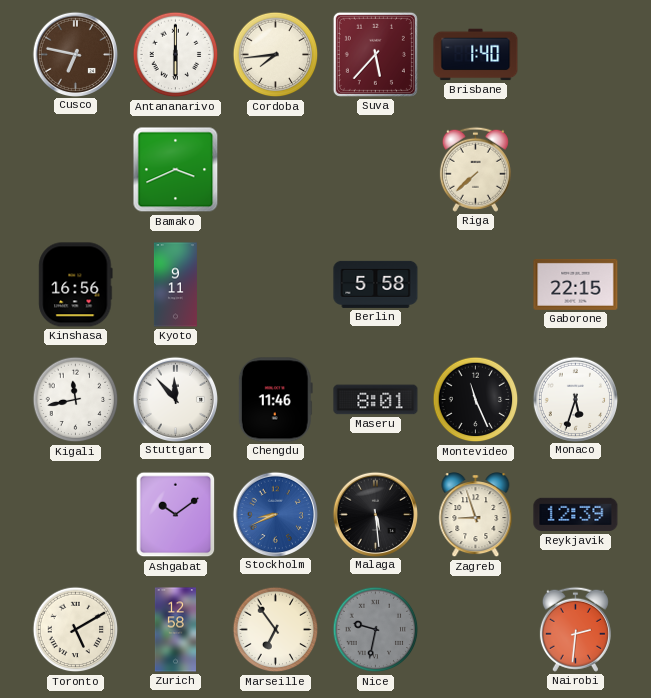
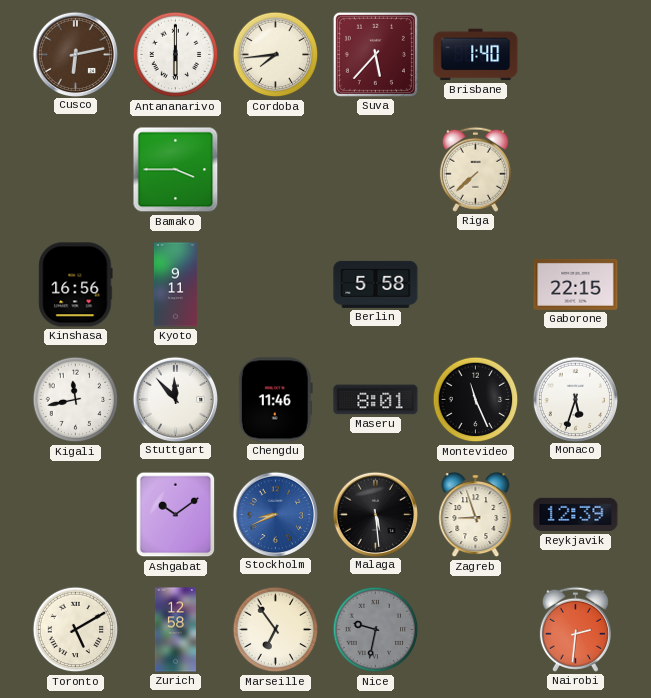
Cusco: 6:47 -> 6:13 (75, 54)
Bamako: 3:41 -> 3:45 (176, 170)
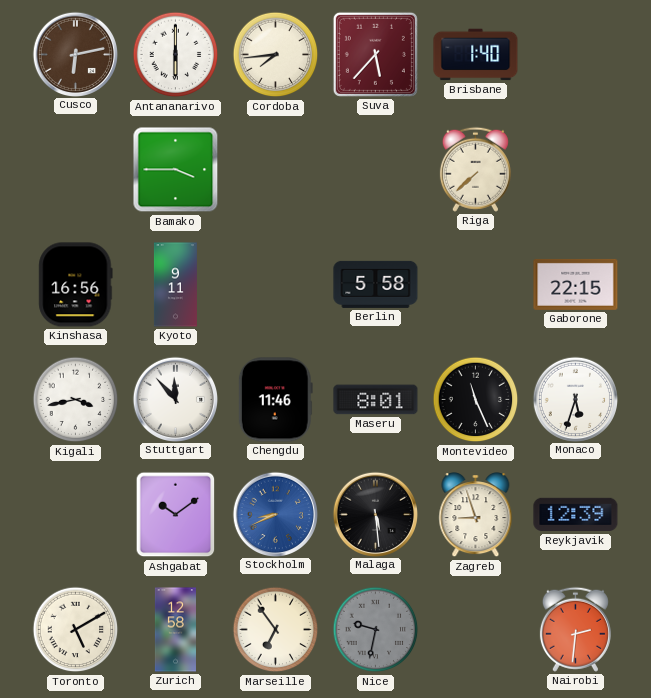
Kigali: 11:43 -> 3:43 (76, 400)
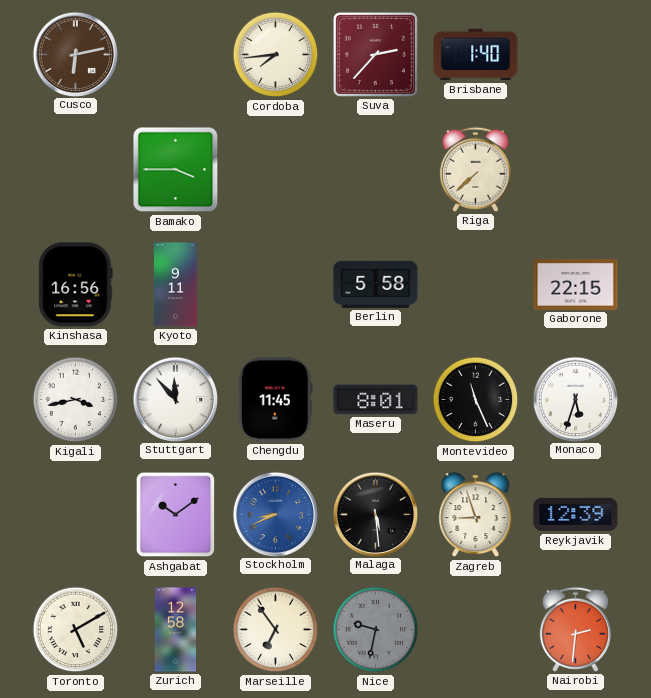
Antananarivo: 6:00 -> none (176, 55)
Suva: 5:37 -> 2:37 (375, 54)
Chengdu: 11:46 -> 11:45 (275, 400)
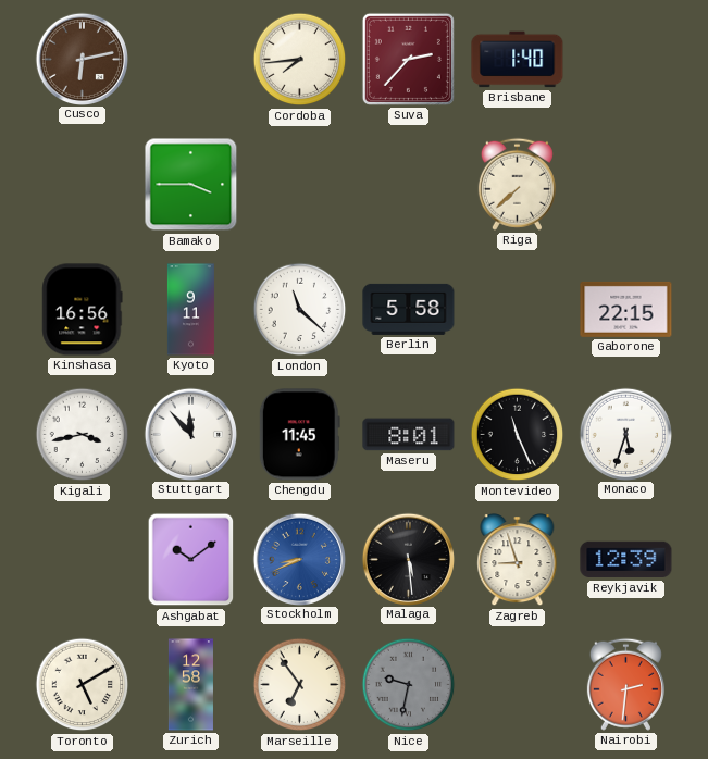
London: none -> 11:22 (300, 310)
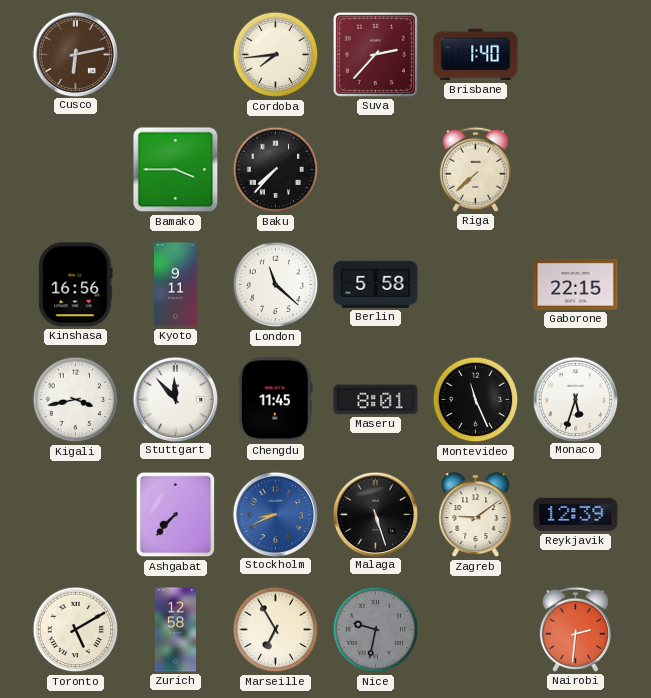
Baku: none -> 7:37 (276, 170)
Ashgabat: 10:09 -> 7:37 (176, 515)
Malaga: 5:29 -> 5:27 (375, 514)
Zagreb: 8:57 -> 9:09 (476, 515)
Marseille: 6:54 -> 6:55 (276, 630)
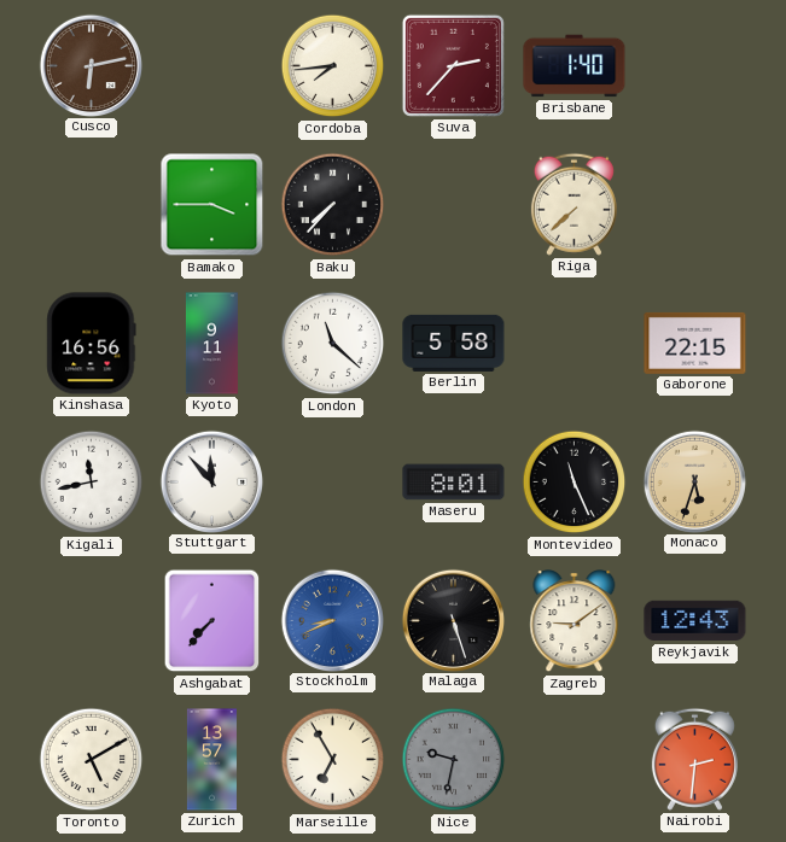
Kigali: 3:43 -> 11:43 (92, 483)
Chengdu: 11:45 -> none (275, 400)
Monaco dial: white -> champagne (694, 481)
Reykjavik: 12:39 -> 12:43 (695, 621)
Zurich: 12:58 -> 13:57 (211, 760)
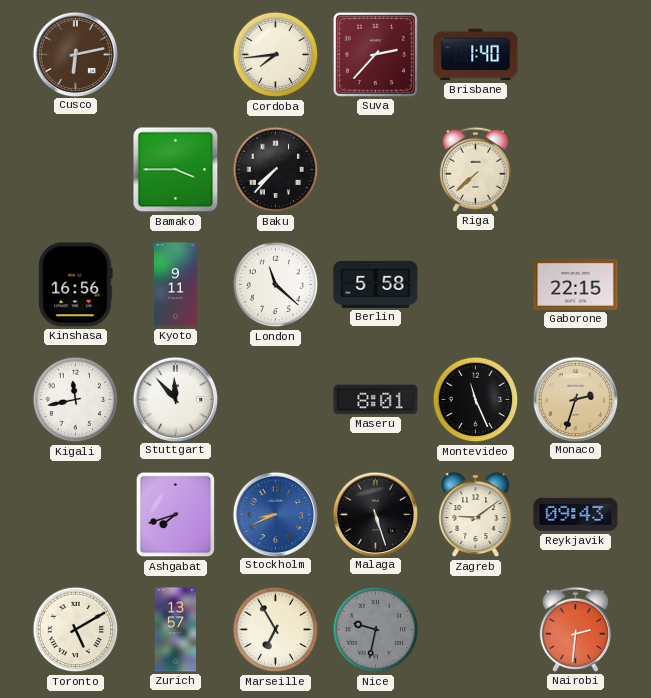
Monaco: 5:33 -> 2:33 (575, 399)
Ashgabat: 7:37 -> 7:42 (176, 515)
Reykjavik: 12:43 -> 09:43 (576, 515)
